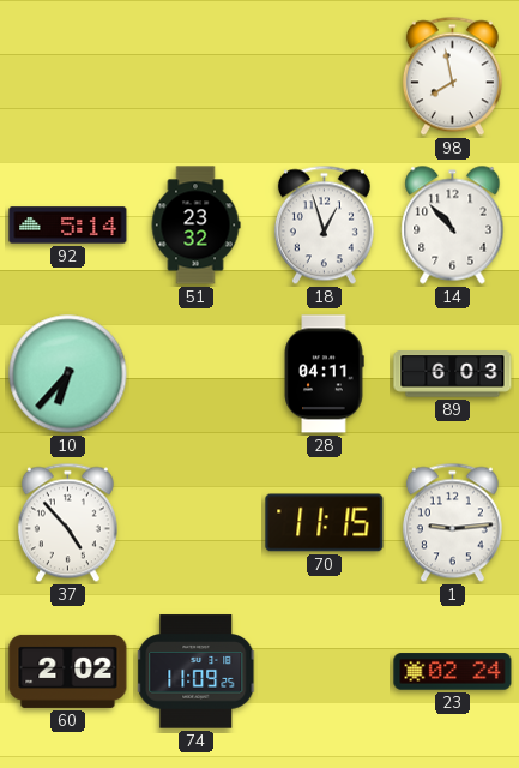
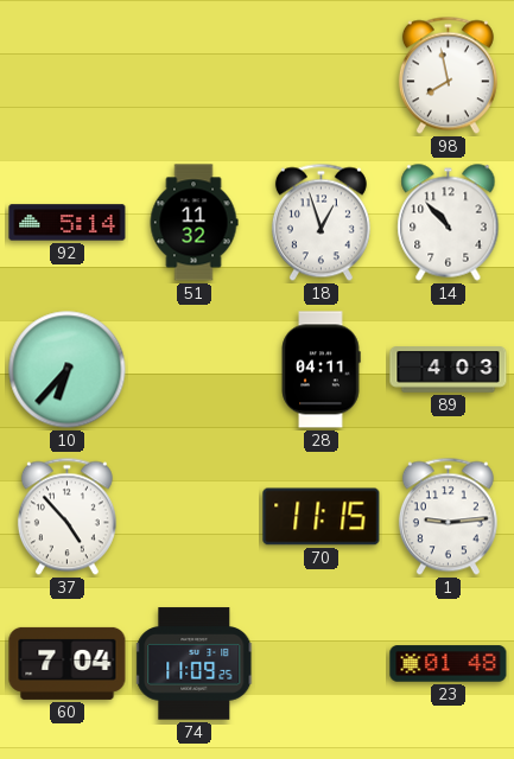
51: 23:32 -> 11:32 (193, 223)
89: 6:03 -> 4:03 (449, 370)
60: 2:02 -> 7:04 (68, 663)
23: 02:24 -> 01:48 (449, 664)
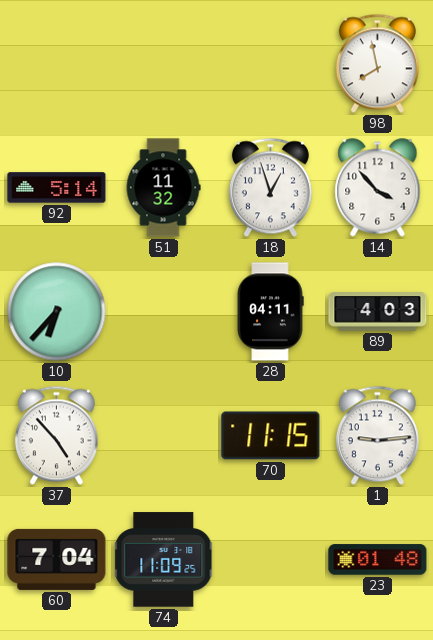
14: 10:53 -> 3:53 (378, 188)
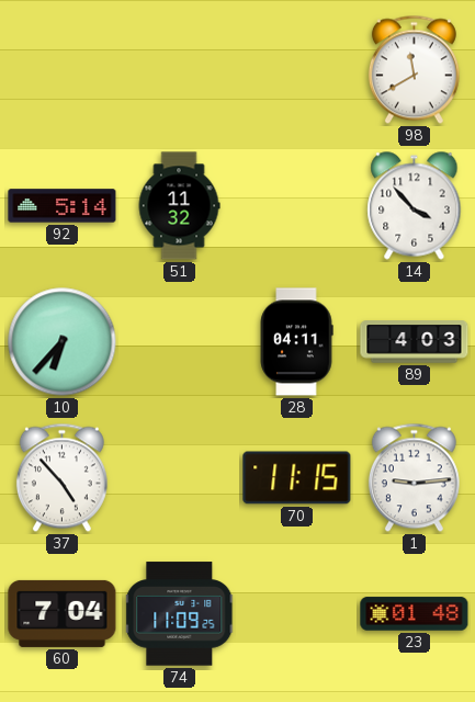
98: 7:58 -> 11:40 (414, 70)
18: 12:57 -> none (270, 188)
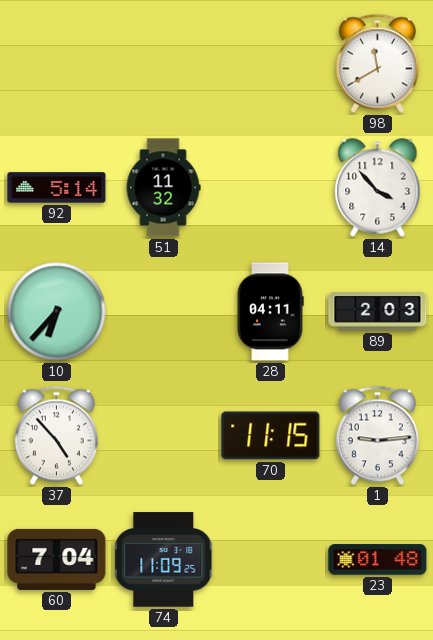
89: 4:03 -> 2:03 (378, 312)
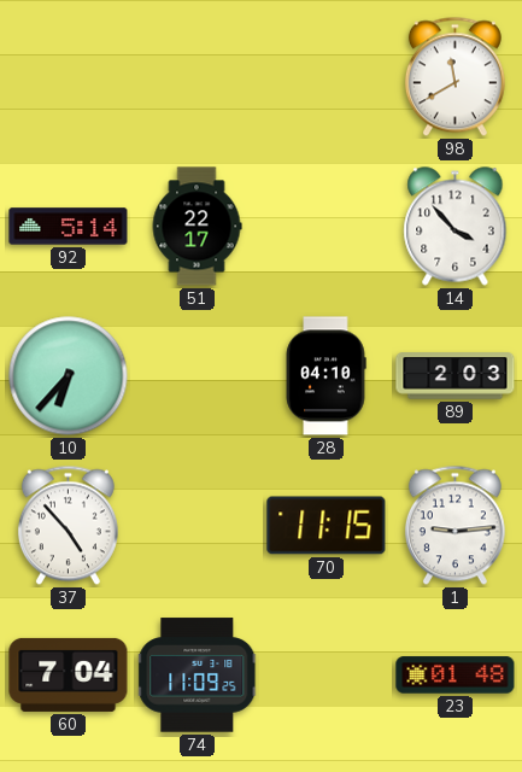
51: 11:32 -> 22:17 (197, 227)
28: 04:11 -> 04:10 (325, 376)
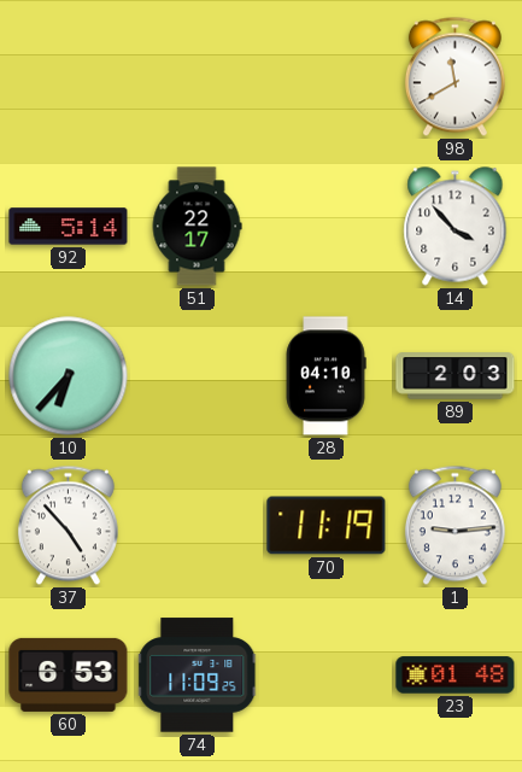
70: 11:15 -> 11:19 (327, 526)
60: 7:04 -> 6:53 (69, 674)
